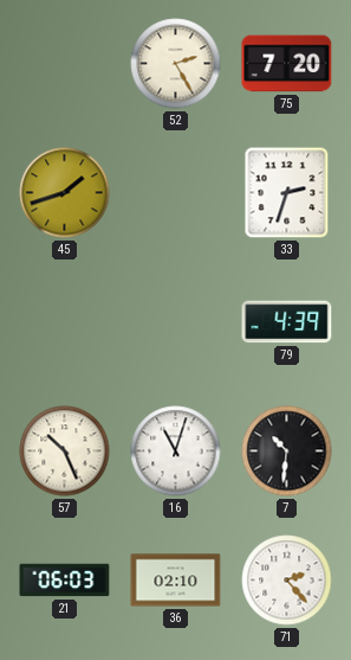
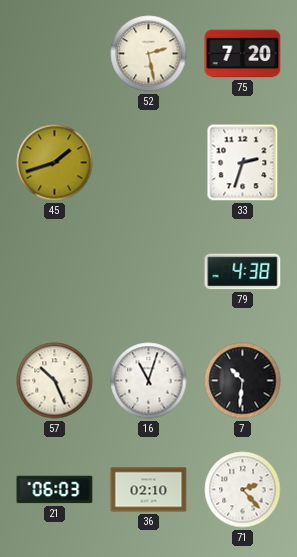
52: 2:25 -> 2:28 (149, 54)
79: 4:39 -> 4:38 (243, 272)
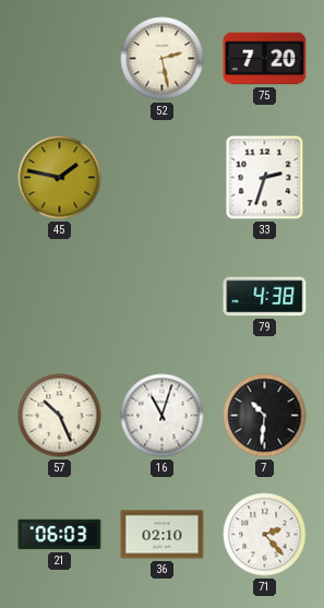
45: 1:42 -> 1:47 (60, 178)
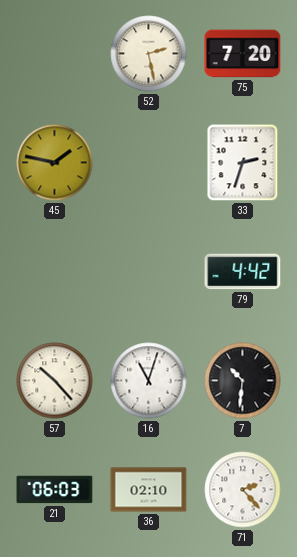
79: 4:38 -> 4:42 (243, 272)
57: 10:26 -> 10:23 (55, 381)
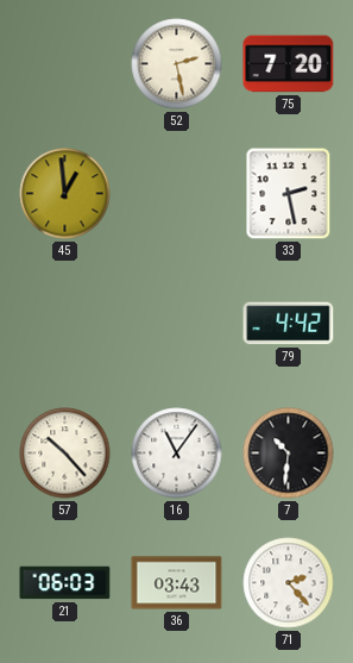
45: 1:47 -> 12:59 (65, 194)
33: 2:33 -> 2:28 (289, 194)
16: 11:03 -> 11:06 (177, 454)
36: 02:10 -> 03:43 (177, 583)
